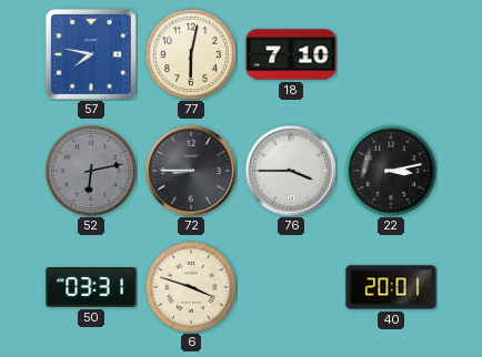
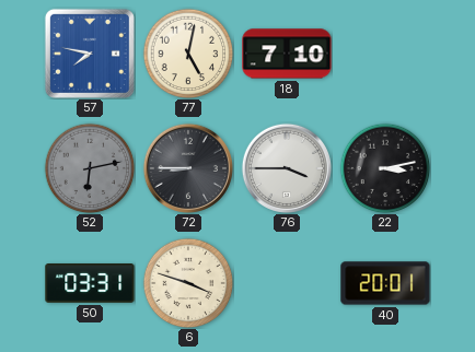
77: 6:02 -> 5:02 (188, 54)
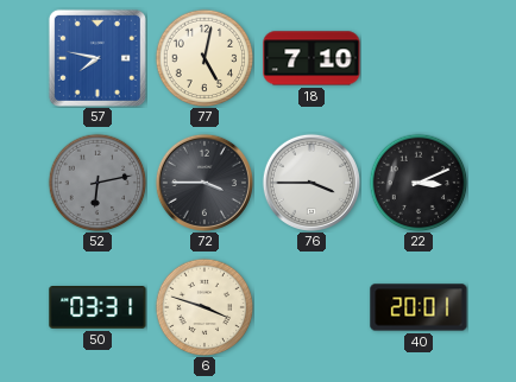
72: 8:45 -> 3:45 (204, 183)
22: 3:13 -> 3:11 (419, 183)
